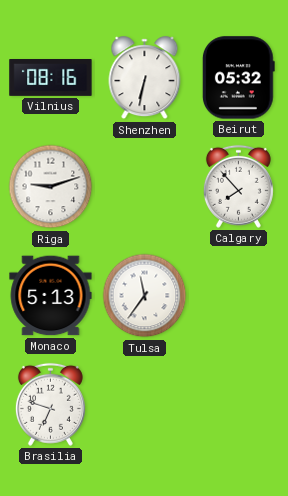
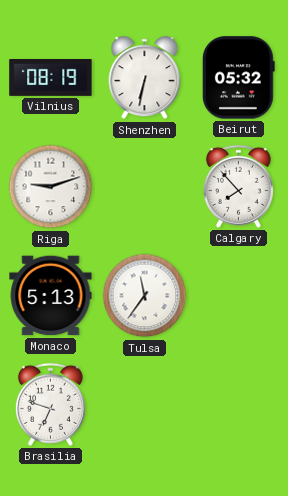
Vilnius: 08:16 -> 08:19 (51, 78)
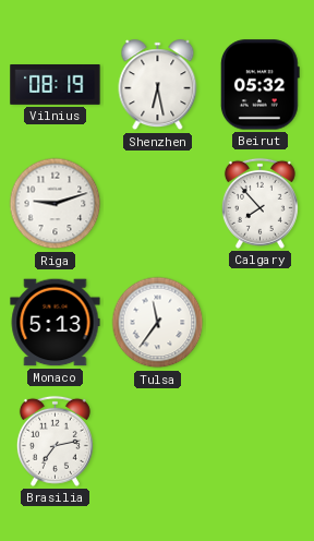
Shenzhen: 6:32 -> 6:28 (158, 85)
Brasilia: 6:48 -> 7:13 (55, 441)
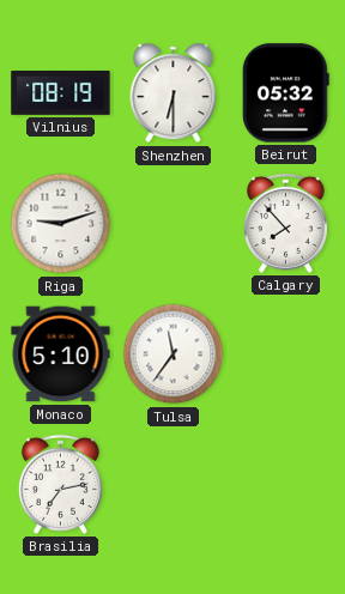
Shenzhen: 6:28 -> 6:30 (174, 93)
Monaco: 5:13 -> 5:10 (61, 354)
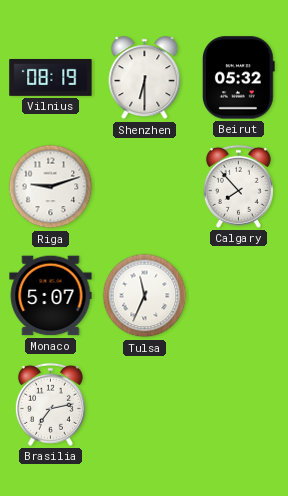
Monaco: 5:10 -> 5:07 (51, 296)
Tulsa: 11:36 -> 11:34 (145, 296)
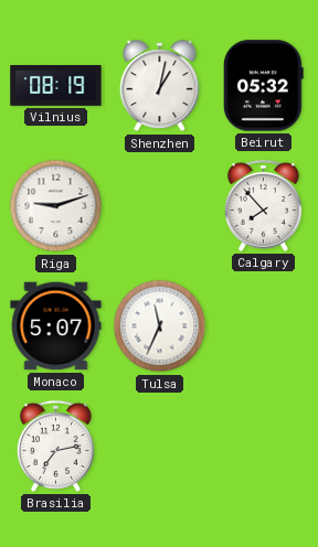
Shenzhen: 6:30 -> 1:02 (160, 86)
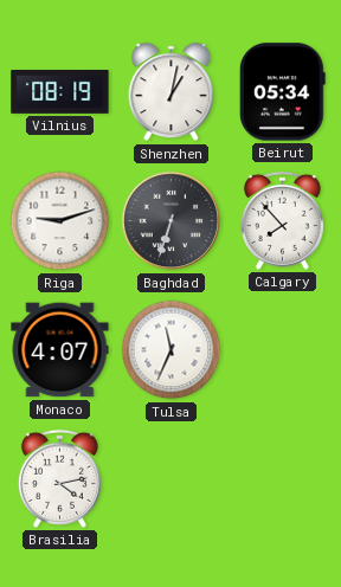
Beirut: 05:32 -> 05:34 (282, 92)
Baghdad: none -> 6:33 (172, 221)
Monaco: 5:07 -> 4:07 (60, 350)
Brasilia: 7:13 -> 4:13 (59, 478)
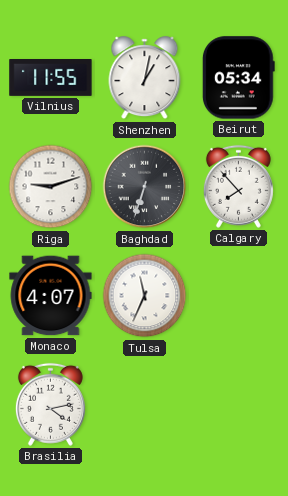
Vilnius: 08:19 -> 11:55 (51, 78)
